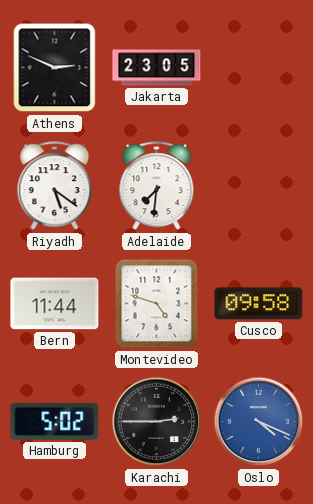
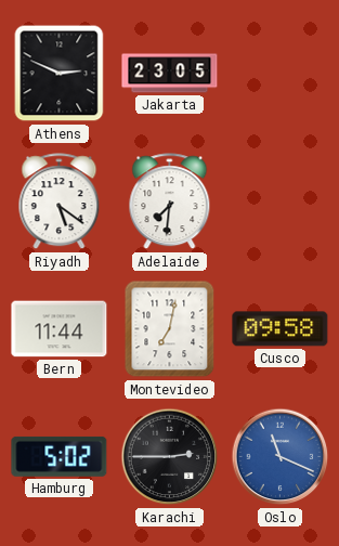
Montevideo: 4:48 -> 7:02 (170, 329)
Oslo: 4:19 -> 11:19 (281, 457)
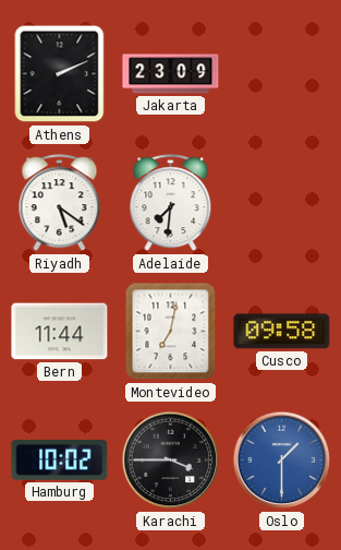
Athens: 2:49 -> 2:11 (60, 74)
Jakarta: 23:05 -> 23:09 (171, 74)
Hamburg: 5:02 -> 10:02 (60, 459)
Karachi: 2:45 -> 3:45 (171, 461)
Oslo: 11:19 -> 1:30 (282, 461)
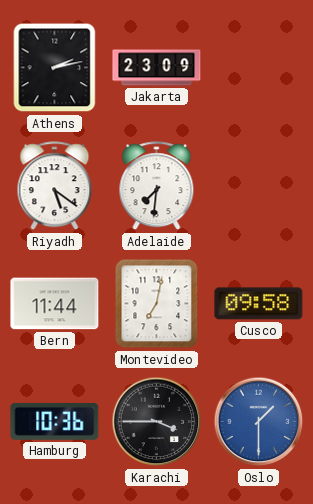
Athens: 2:11 -> 2:13 (55, 68)
Hamburg: 10:02 -> 10:36 (55, 421)
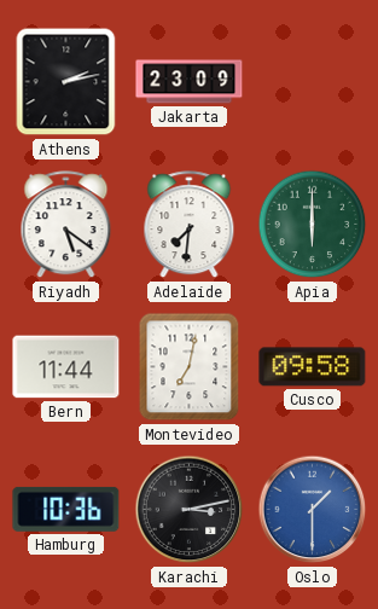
Apia: none -> 6:00 (313, 225)
Karachi: 3:45 -> 3:13 (190, 510)
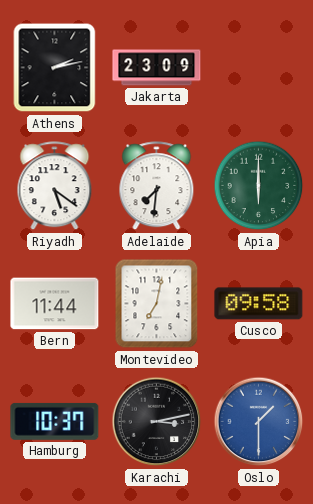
Hamburg: 10:36 -> 10:37 (55, 421)
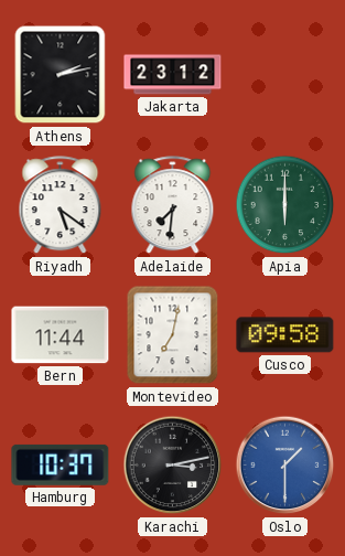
Jakarta: 23:09 -> 23:12 (173, 75)
